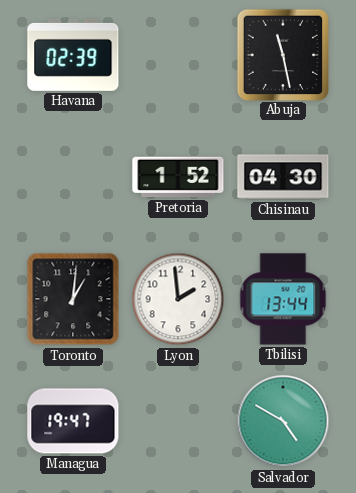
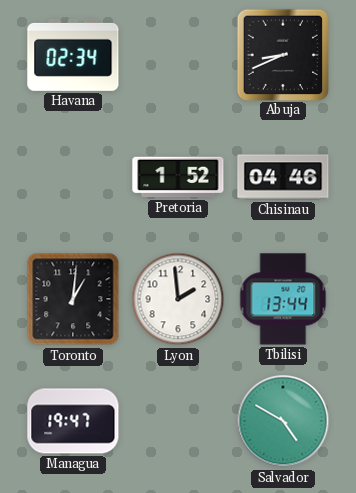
Havana: 02:39 -> 02:34 (73, 55)
Abuja: 11:28 -> 8:41 (282, 54)
Chisinau: 04:30 -> 04:46 (283, 177)
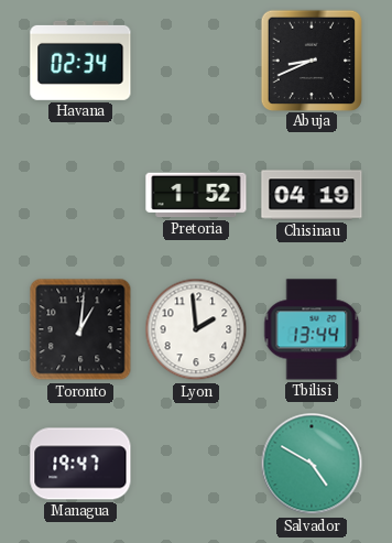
Chisinau: 04:46 -> 04:19 (312, 195)
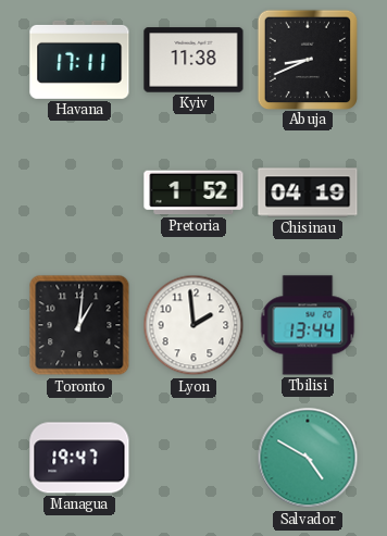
Havana: 02:34 -> 17:11 (79, 60)
Kyiv: none -> 11:38 (193, 60)
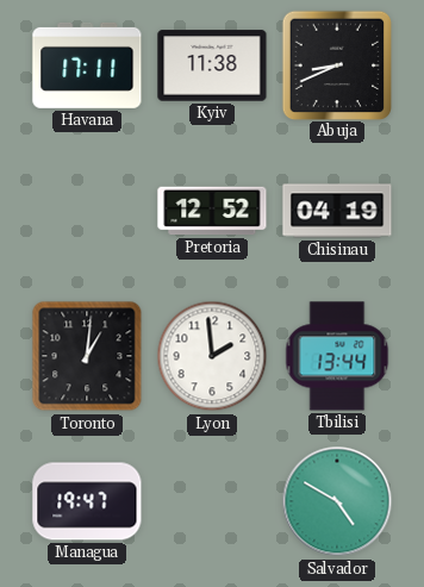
Pretoria: 1:52 -> 12:52 (212, 211)
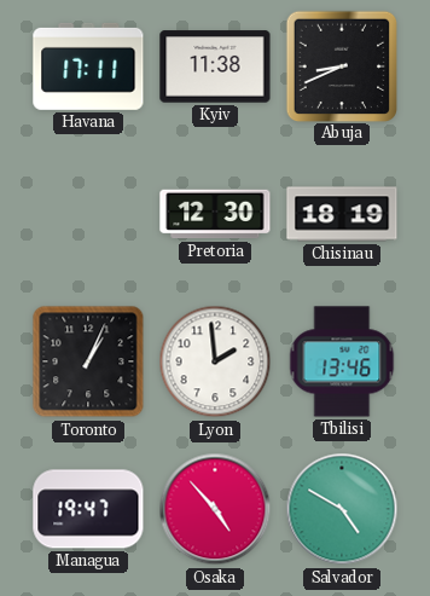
Pretoria: 12:52 -> 12:30 (215, 214)
Chisinau: 04:19 -> 18:19 (342, 214)
Toronto: 1:01 -> 1:04 (88, 361)
Tbilisi: 13:44 -> 13:46 (342, 361)
Osaka: none -> 4:53 (215, 509)
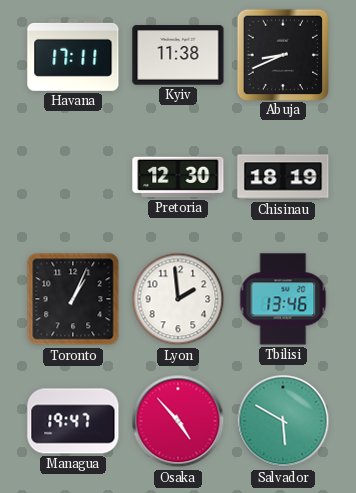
Salvador: 4:50 -> 5:50 (283, 421)
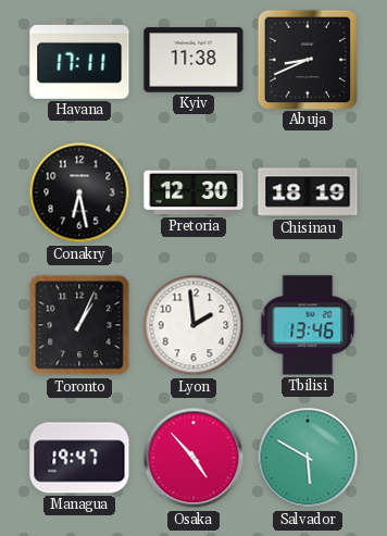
Conakry: none -> 6:28 (79, 192)
